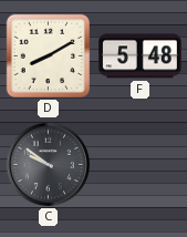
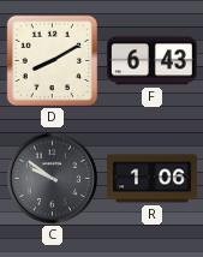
F: 5:48 -> 6:43 (151, 61)
R: none -> 1:06 (153, 179)
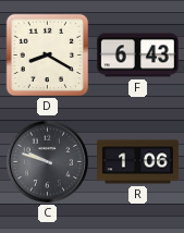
D: 8:10 -> 8:20 (48, 56)
C: 9:51 -> 9:48 (48, 162)
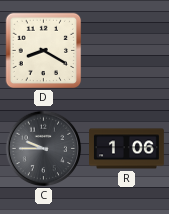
F: 6:43 -> none (137, 56)
C: 9:48 -> 9:45 (44, 149)
